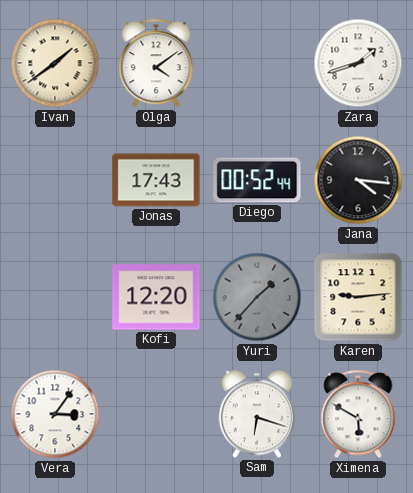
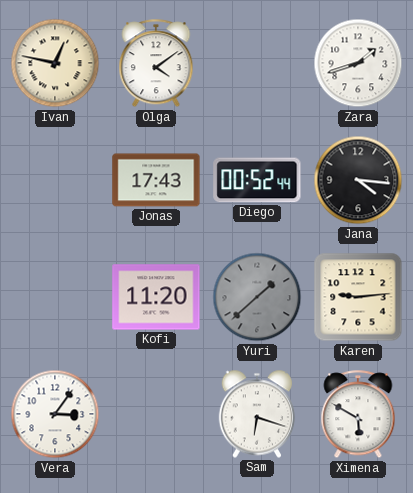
Ivan: 1:39 -> 12:47 (55, 63)
Kofi: 12:20 -> 11:20 (156, 297)
Yuri: 1:37 -> 1:38 (257, 297)
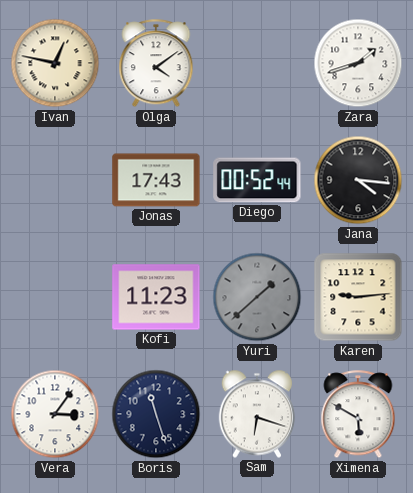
Kofi: 11:20 -> 11:23 (156, 297)
Boris: none -> 11:27 (156, 414)
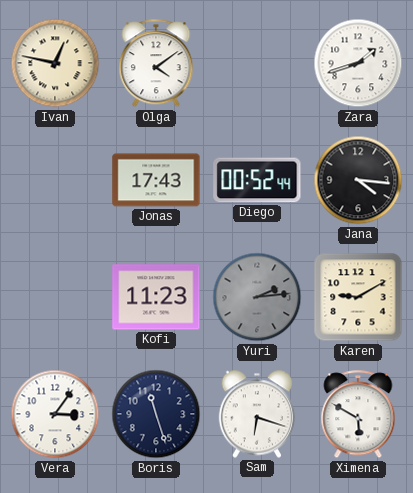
Yuri: 1:38 -> 2:14 (257, 297)
Karen: 9:14 -> 9:10 (358, 297)
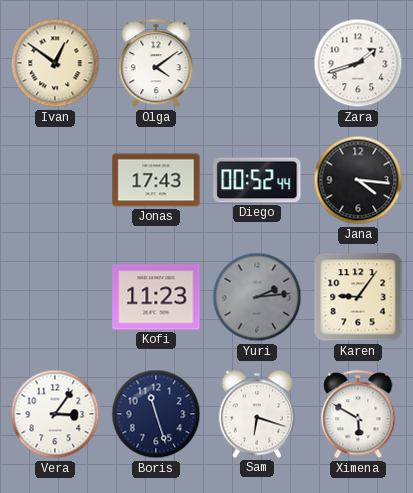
Ivan: 12:47 -> 12:51 (55, 63)
Karen: 9:10 -> 9:06 (358, 297)
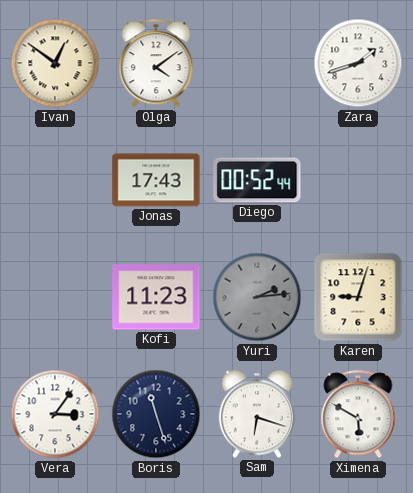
Jana: 4:16 -> none (358, 180)
Karen: 9:06 -> 9:03 (358, 297)
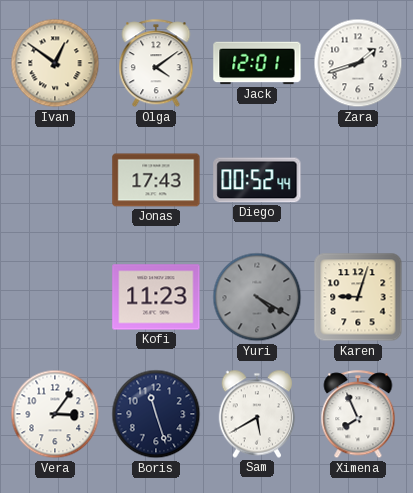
Jack: none -> 12:01 (257, 63)
Yuri: 2:14 -> 4:20 (257, 297)
Sam: 6:18 -> 5:40 (257, 414)
Ximena: 5:50 -> 7:56 (358, 415)
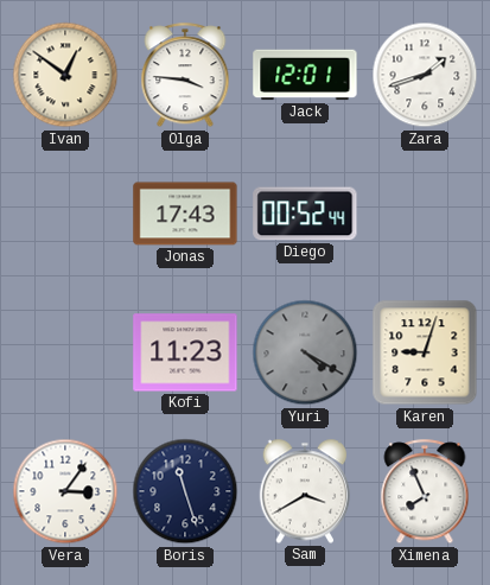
Olga: 4:09 -> 3:46 (185, 76)
Sam: 5:40 -> 3:40 (305, 491)
